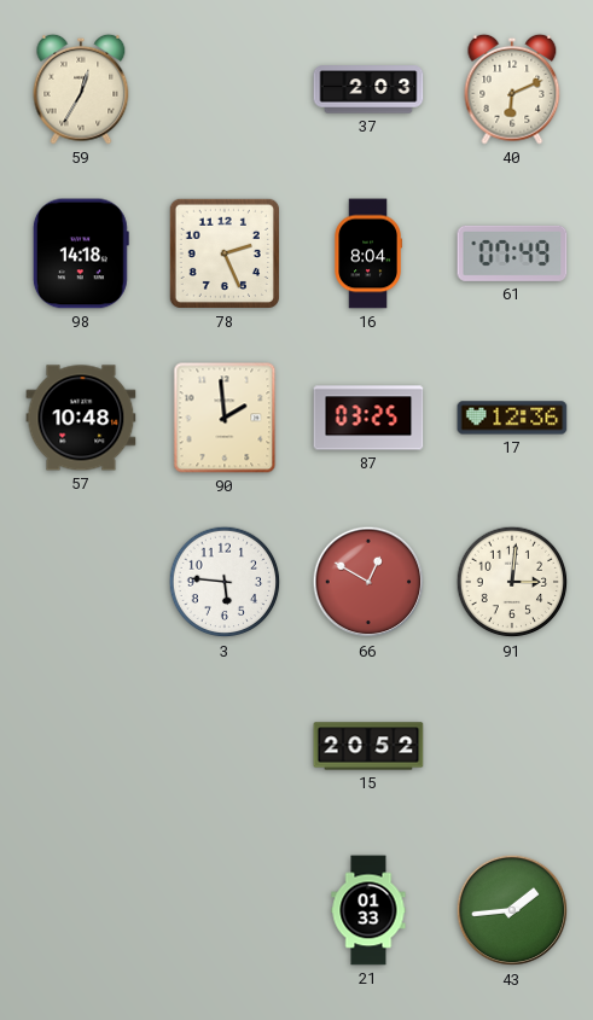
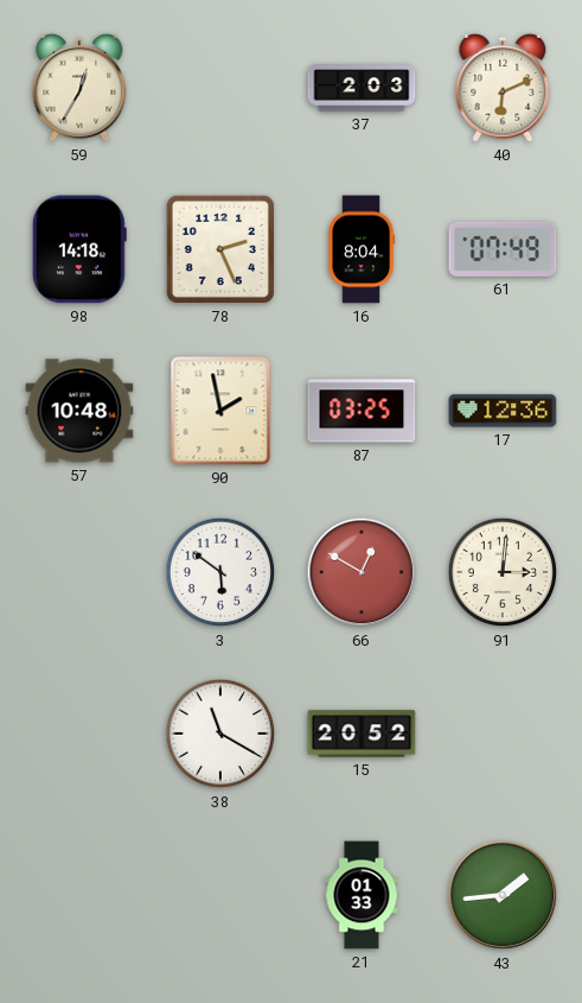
90: 1:59 -> 1:58 (220, 411)
3: 5:46 -> 5:51 (220, 572)
38: none -> 11:20 (220, 734)
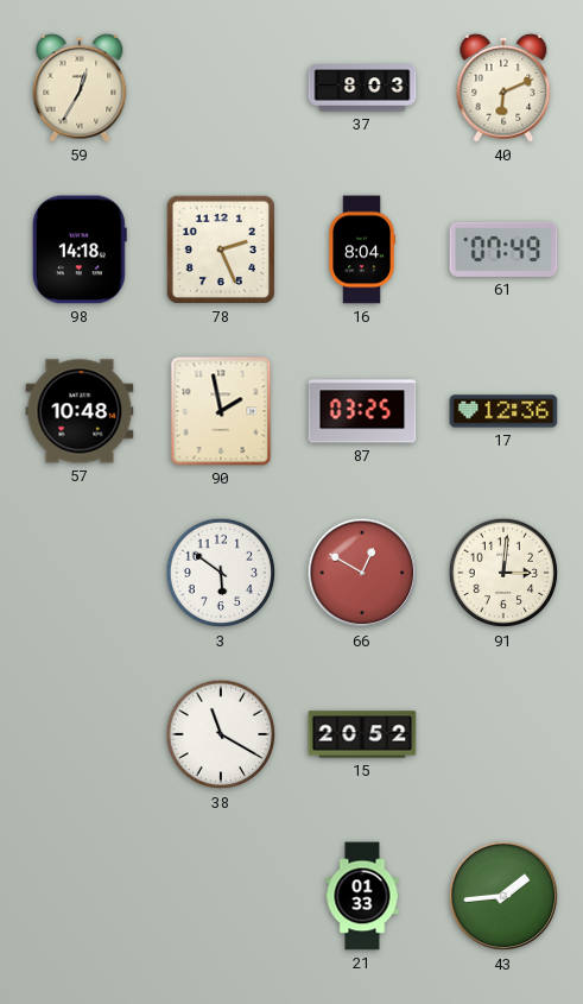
37: 2:03 -> 8:03 (362, 88)
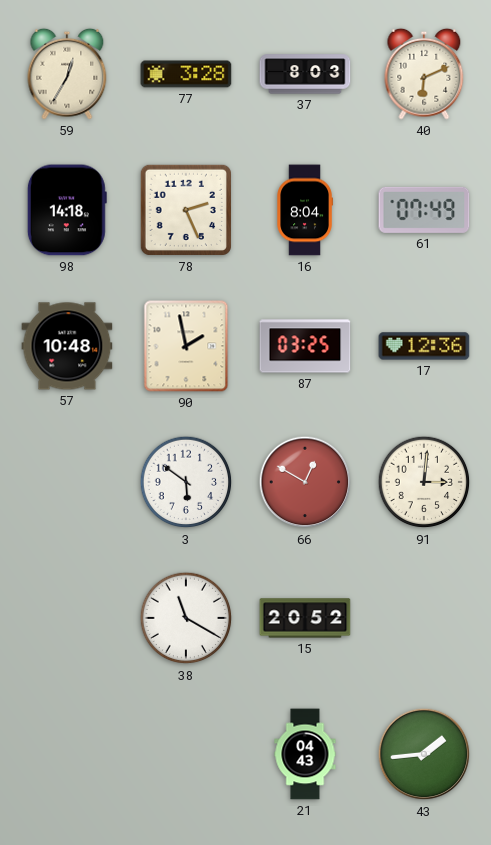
77: none -> 3:28 (186, 74)
21: 01:33 -> 04:43 (305, 754)
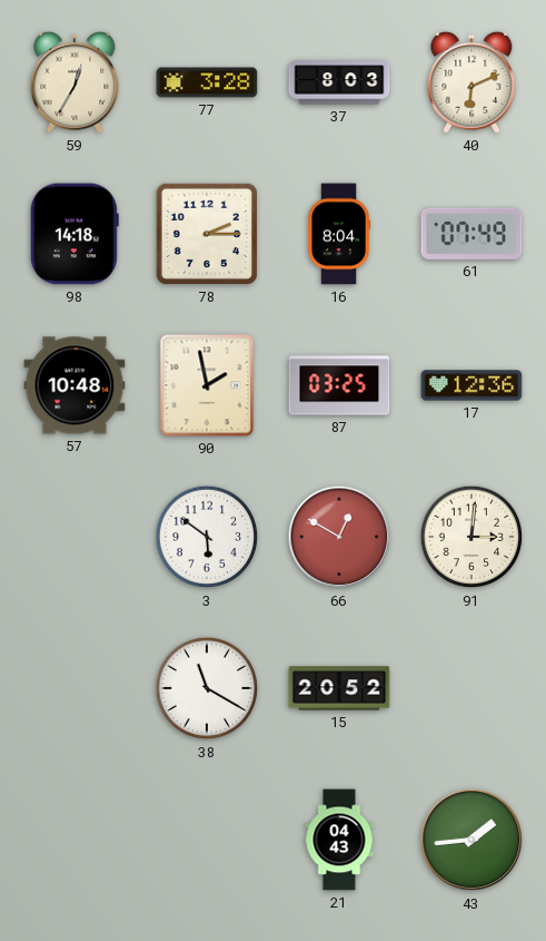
78: 2:26 -> 2:15 (207, 234)
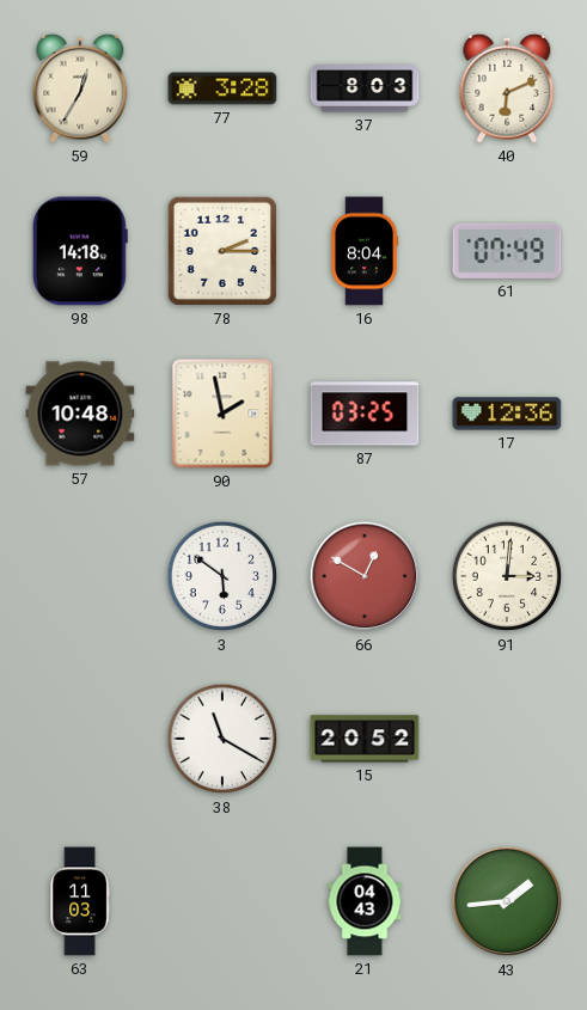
63: none -> 11:03 (80, 901)
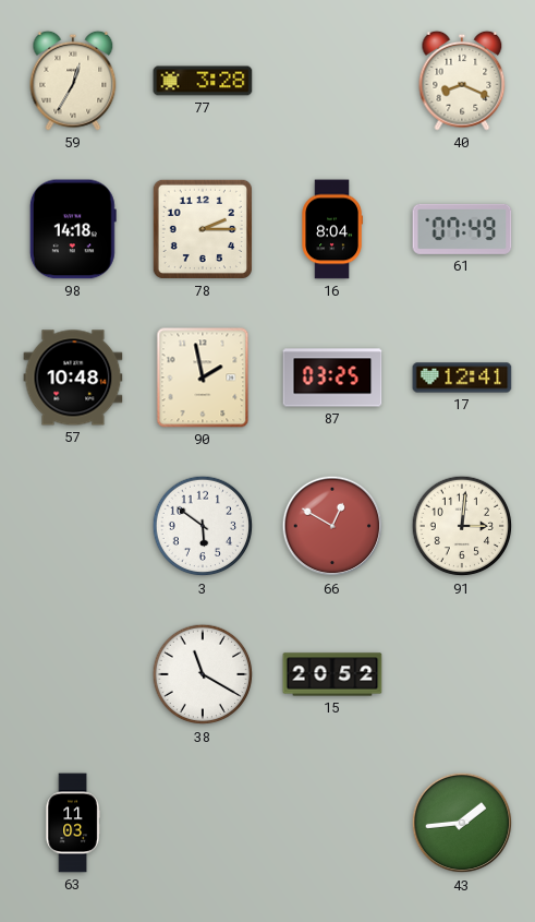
37: 8:03 -> none (365, 88)
40: 6:11 -> 8:19 (462, 81)
17: 12:36 -> 12:41 (462, 378)
21: 04:43 -> none (365, 901)
